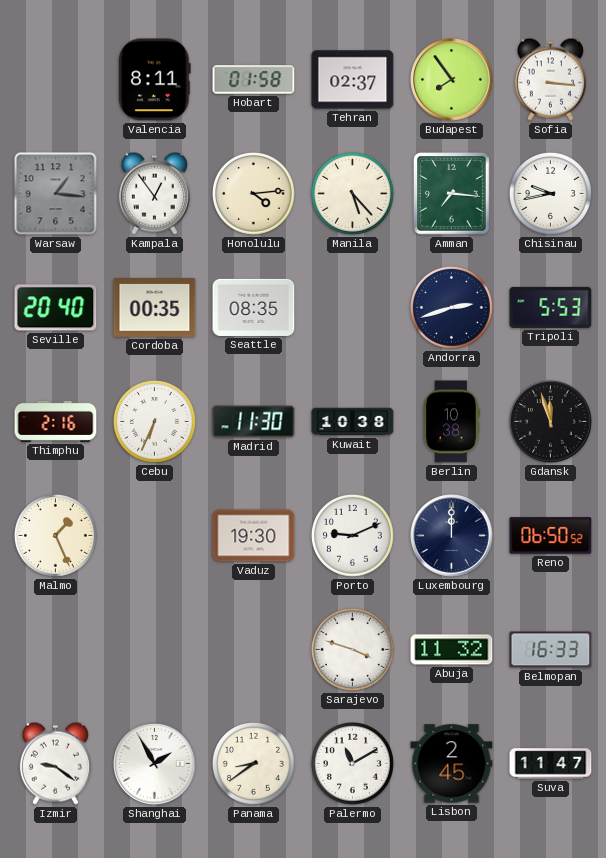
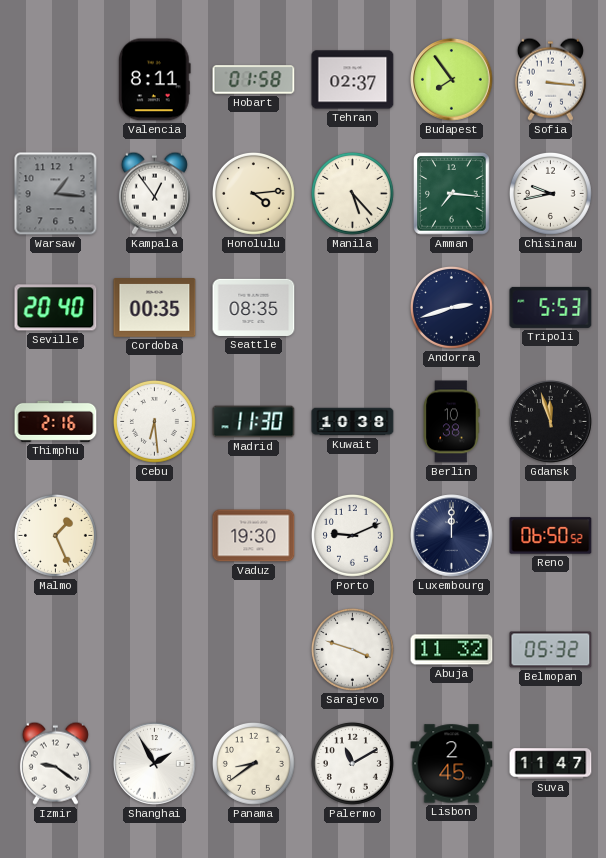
Cebu: 6:34 -> 6:29 (154, 421)
Belmopan: 16:33 -> 05:32 (551, 650)
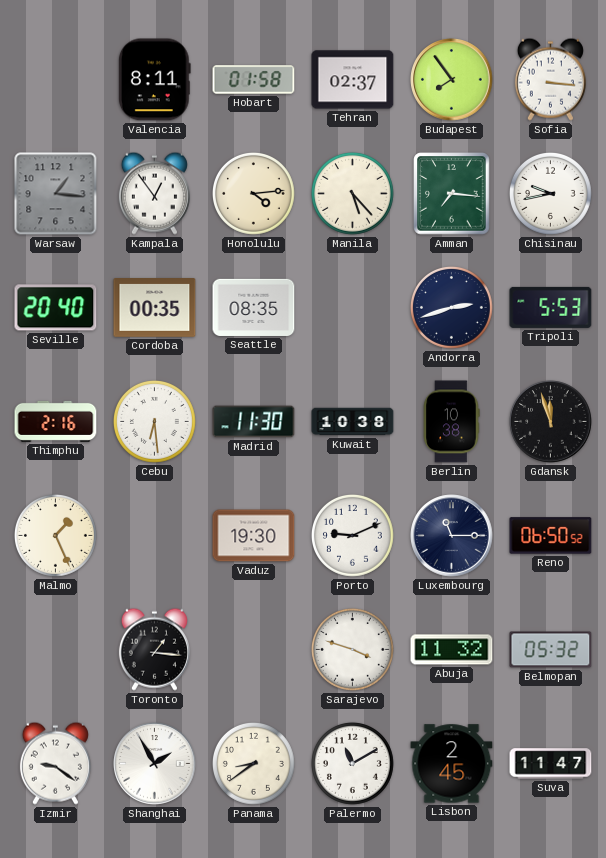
Luxembourg: 12:00 -> 11:15 (452, 536)
Toronto: none -> 1:16 (154, 649)
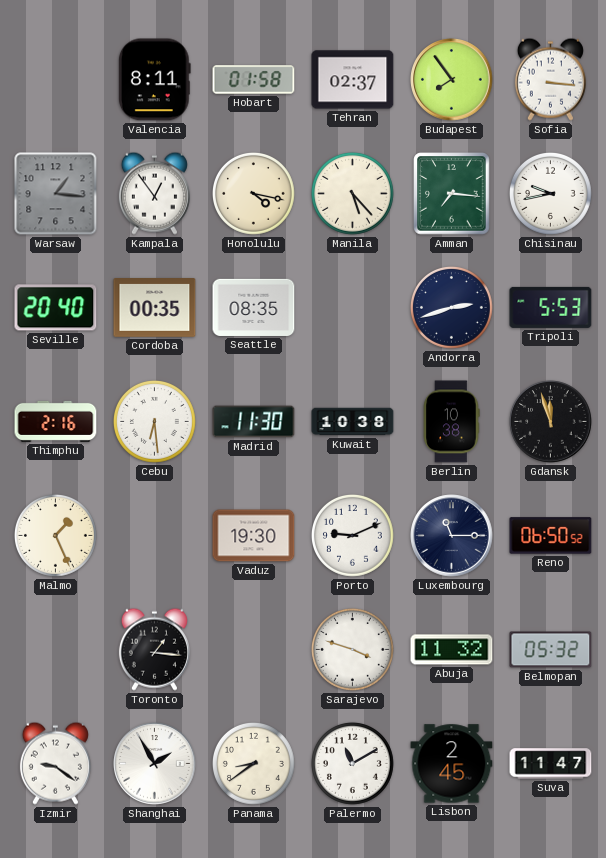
Honolulu: 4:14 -> 4:17 (253, 193)
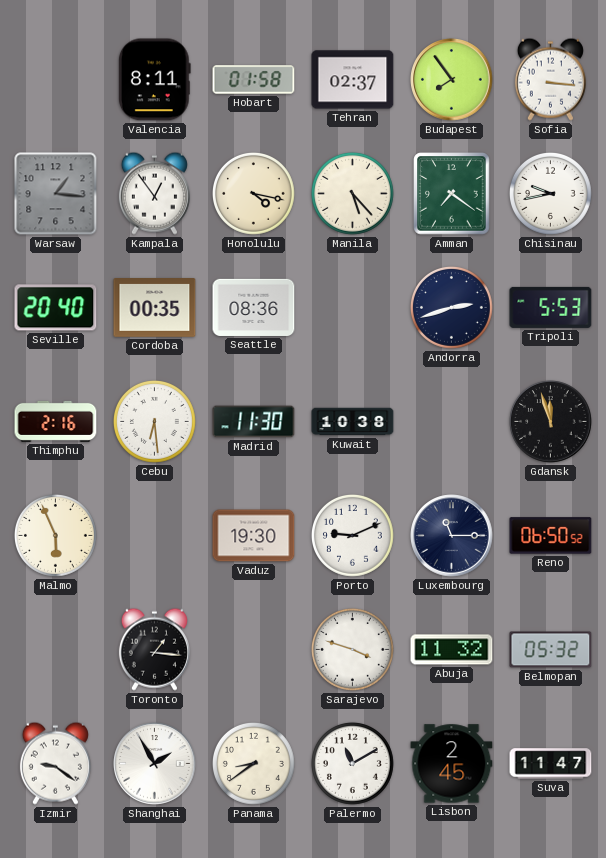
Amman: 7:16 -> 7:21 (452, 194)
Seattle: 08:35 -> 08:36 (254, 307)
Berlin: 10:38 -> none (451, 422)
Malmo: 1:26 -> 5:56 (55, 535)
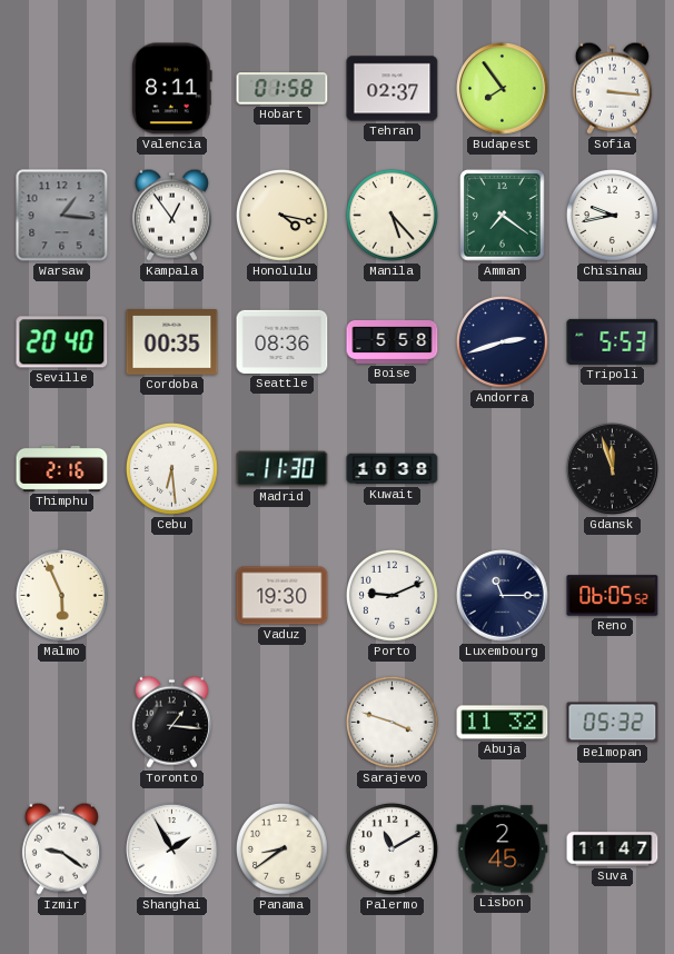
Boise: none -> 5:58 (393, 341)
Reno: 06:50 -> 06:05 (613, 596)
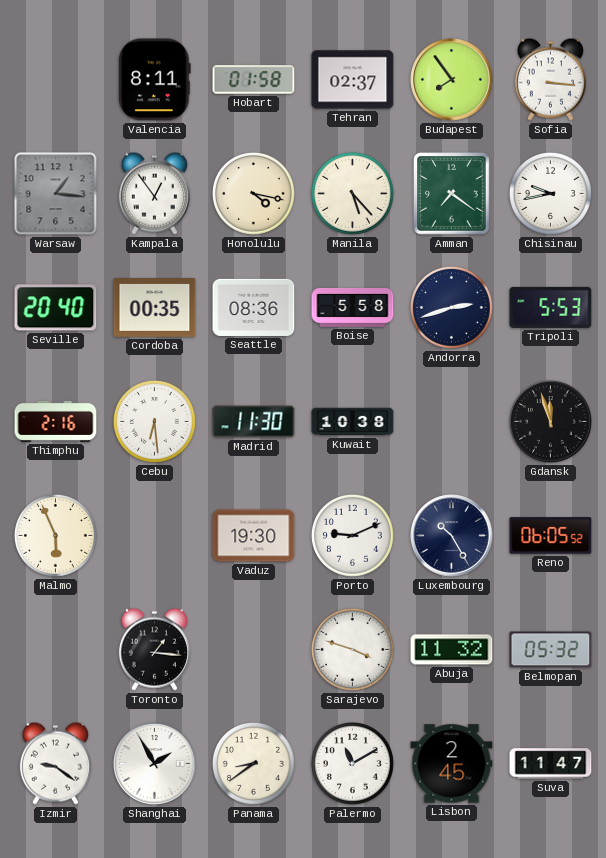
Luxembourg: 11:15 -> 10:25 (452, 536)
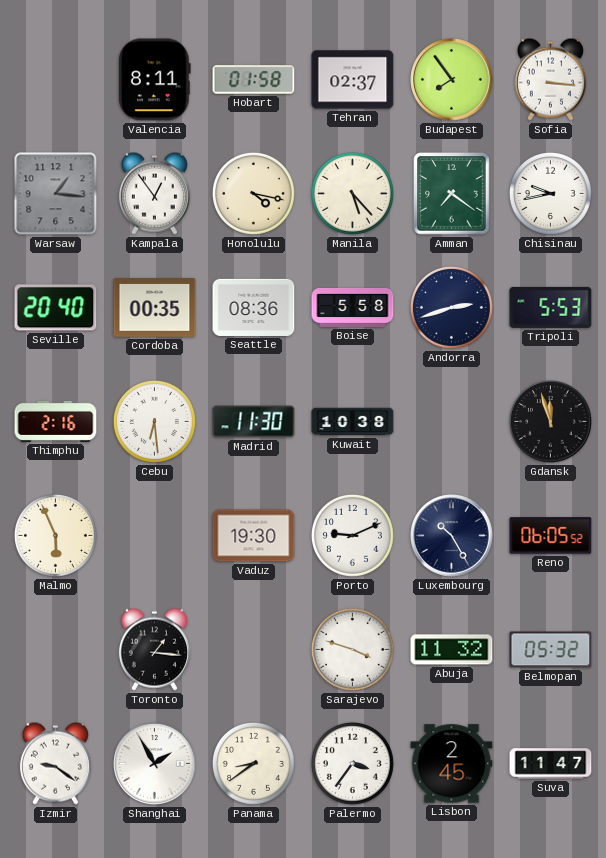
Palermo: 11:10 -> 3:36 (352, 763)
